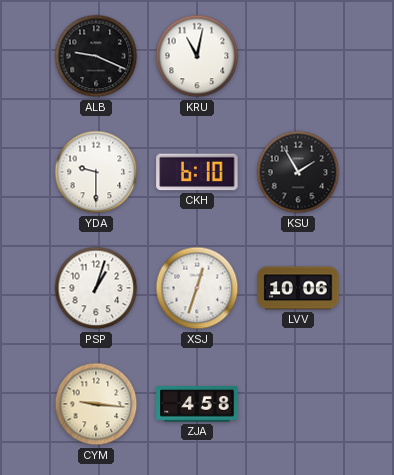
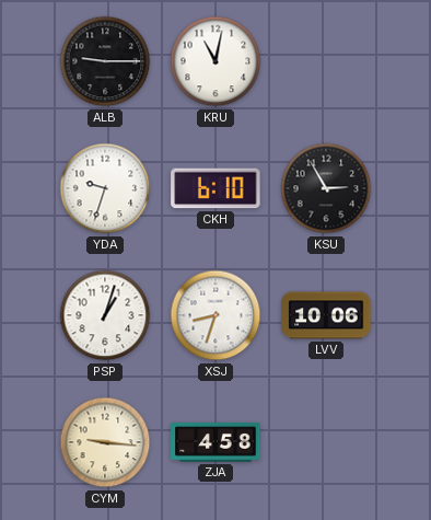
ALB: 9:19 -> 9:15 (105, 61)
YDA: 9:30 -> 9:33 (105, 188)
KSU: 1:55 -> 2:55 (326, 188)
XSJ: 12:33 -> 8:33 (215, 315)
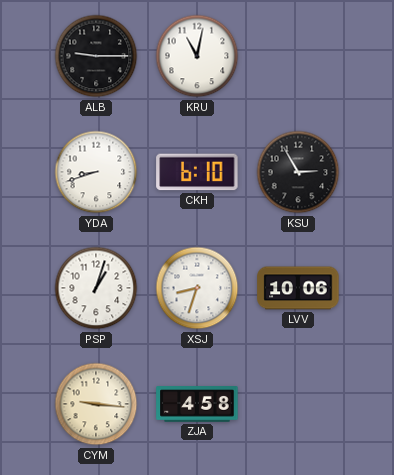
YDA: 9:33 -> 8:42 (96, 172)
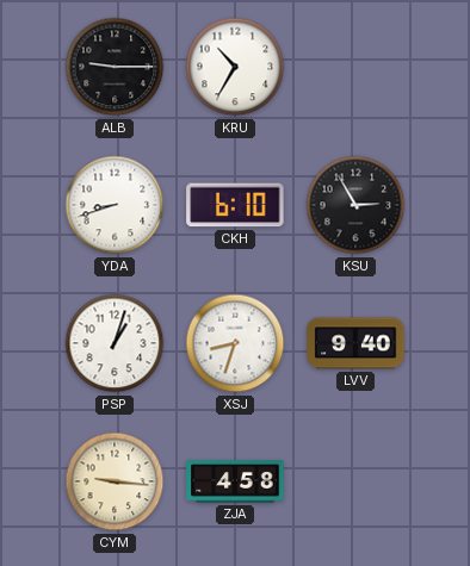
KRU: 11:02 -> 10:35 (235, 67)
LVV: 10:06 -> 9:40 (355, 343)
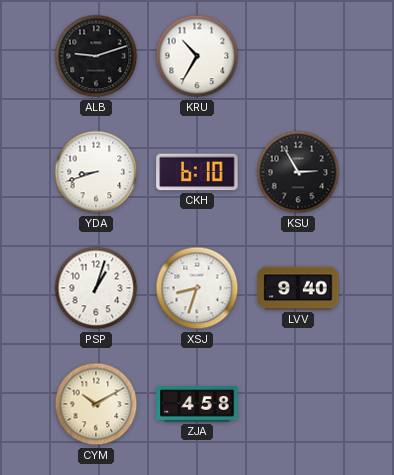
ALB: 9:15 -> 9:12 (96, 56)
CYM: 9:16 -> 10:10 (96, 404)
